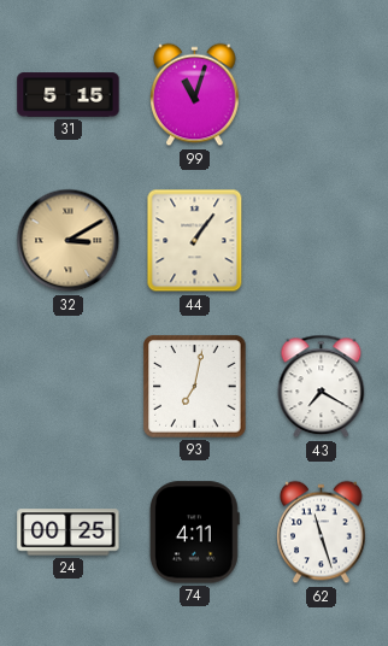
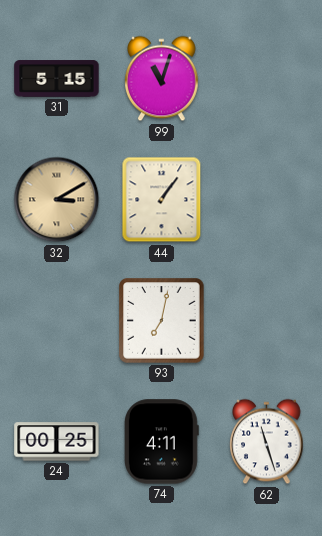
43: 7:20 -> none (322, 387)
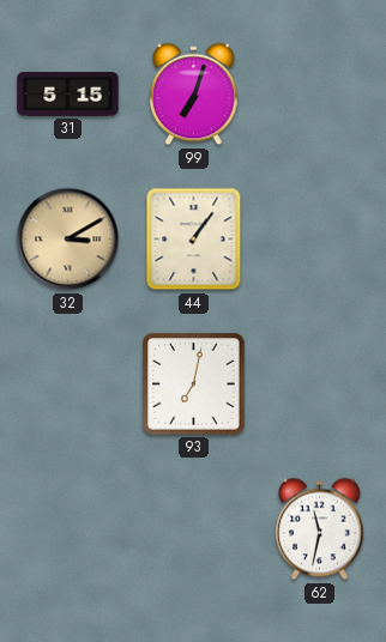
99: 11:03 -> 7:03 (194, 95)
24: 00:25 -> none (57, 442)
74: 4:11 -> none (161, 442)
62: 11:27 -> 11:32 (320, 529)
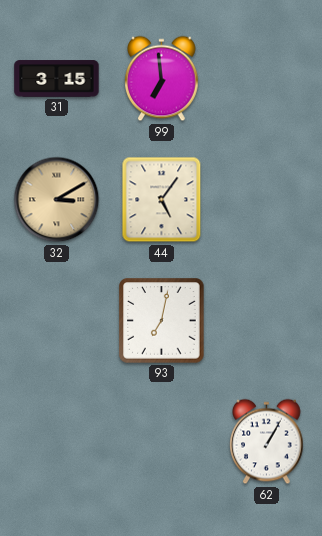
31: 5:15 -> 3:15 (57, 79)
99: 7:03 -> 6:59 (162, 79)
44: 1:06 -> 5:06 (162, 200)
62: 11:32 -> 1:05 (267, 442)
